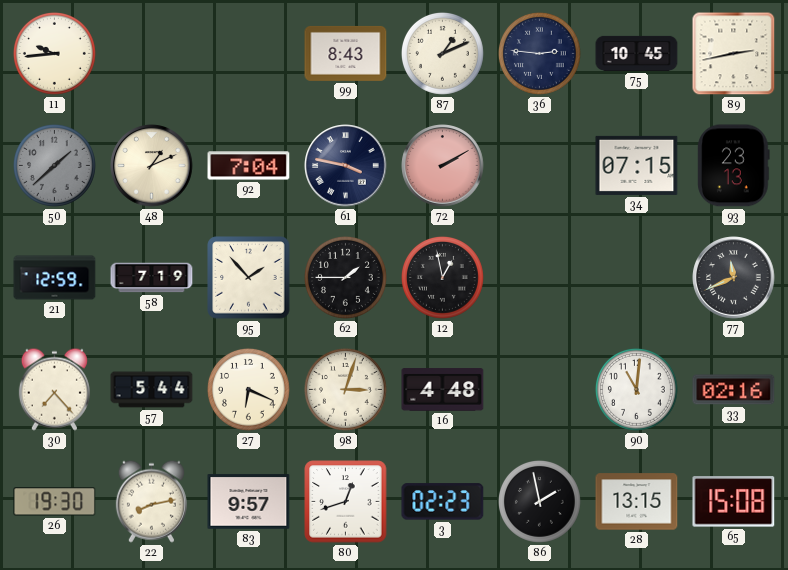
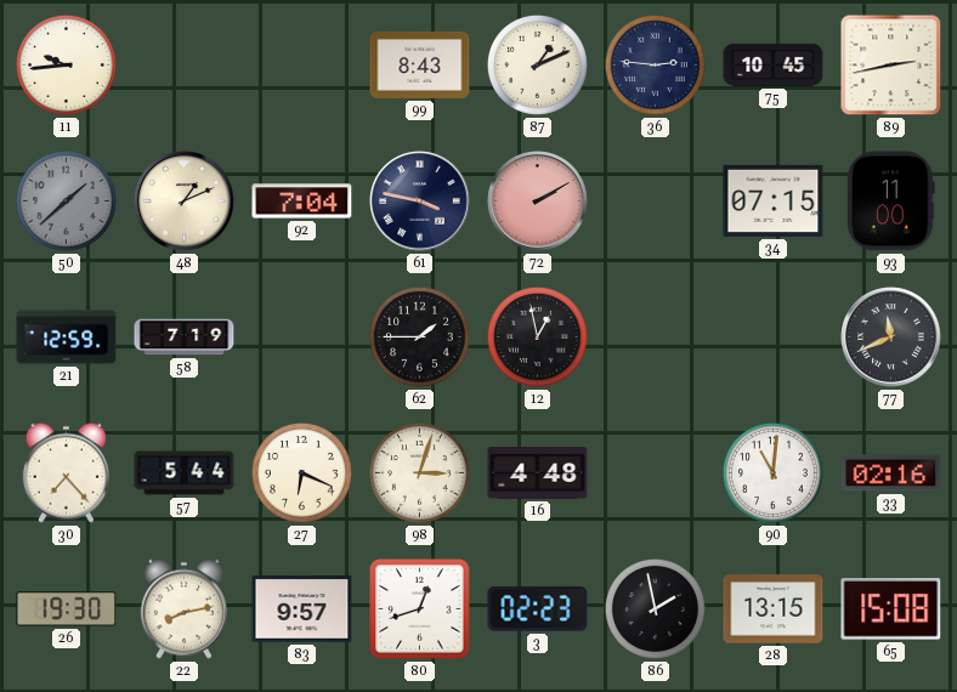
93: 23:13 -> 11:00 (891, 202)
95: 1:53 -> none (249, 278)
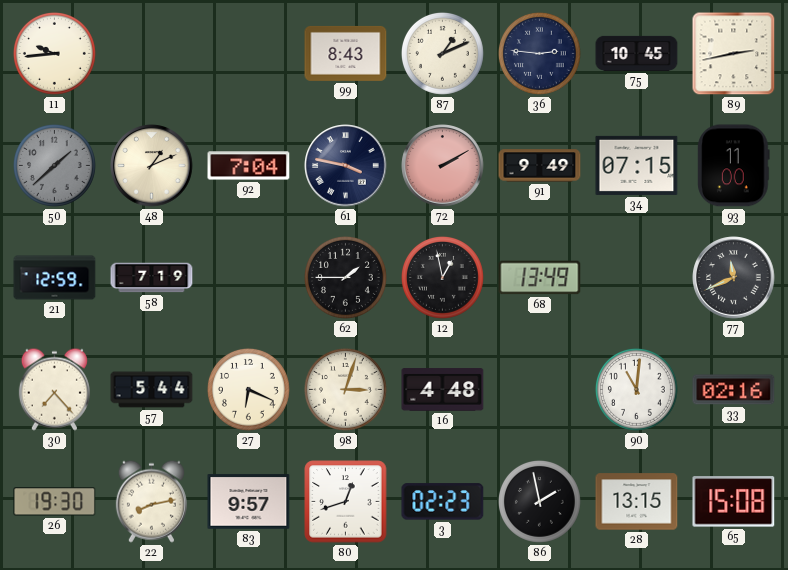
91: none -> 9:49 (540, 166)
68: none -> 13:49 (540, 278)
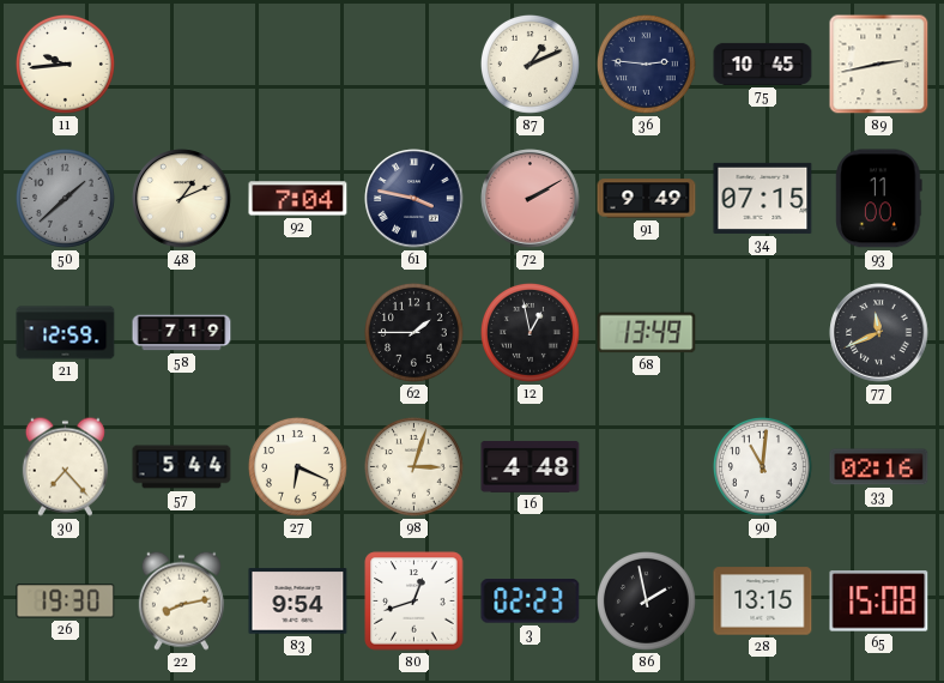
99: 8:43 -> none (346, 53)
83: 9:57 -> 9:54 (298, 602)
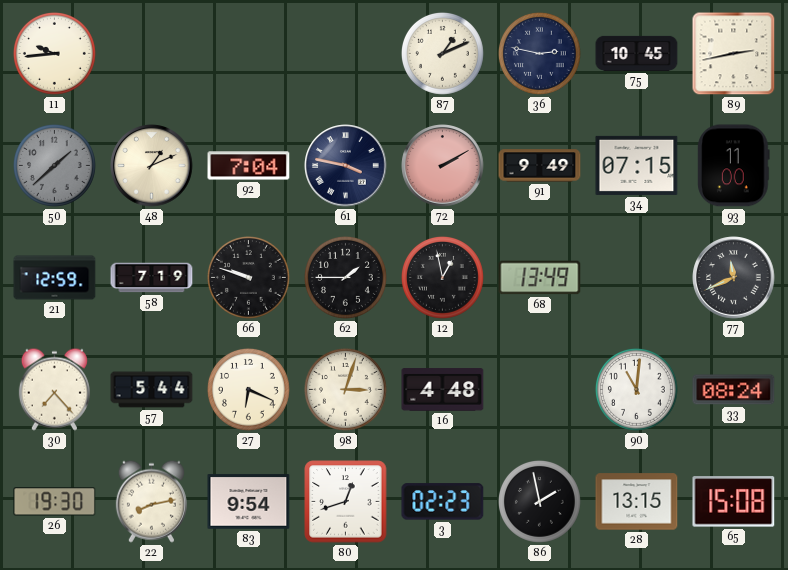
36: 2:46 -> 2:47 (539, 53)
66: none -> 9:48 (248, 277)
33: 02:16 -> 08:24 (734, 390)
